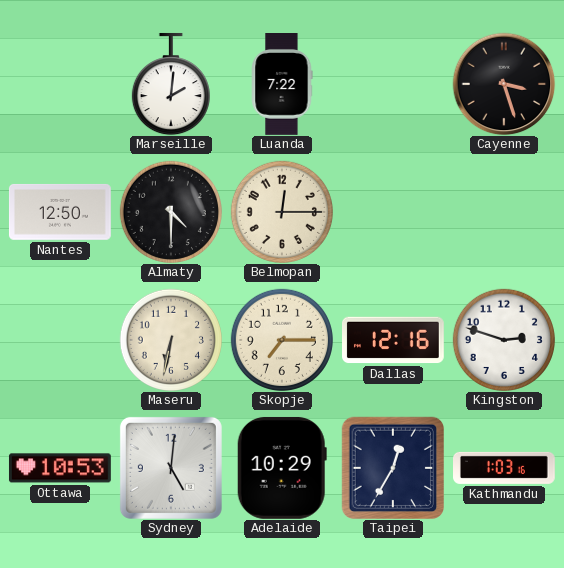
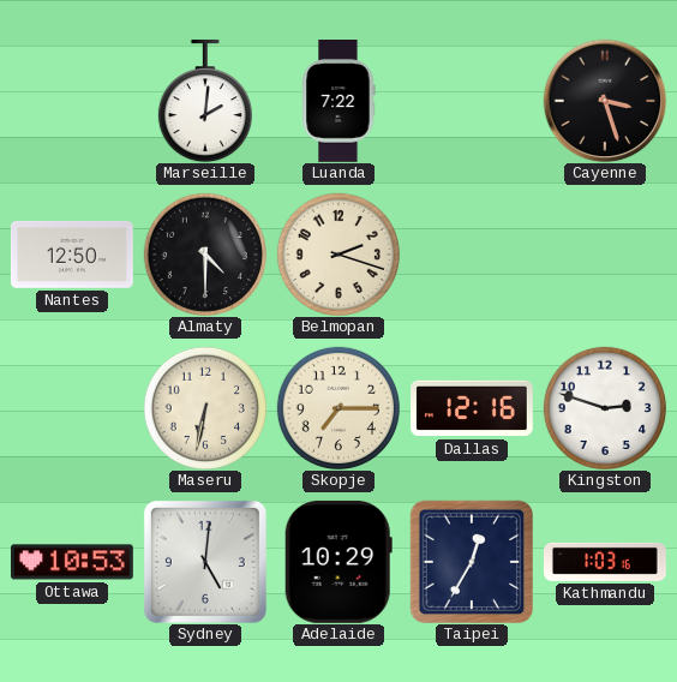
Belmopan: 12:15 -> 2:18 (338, 255)
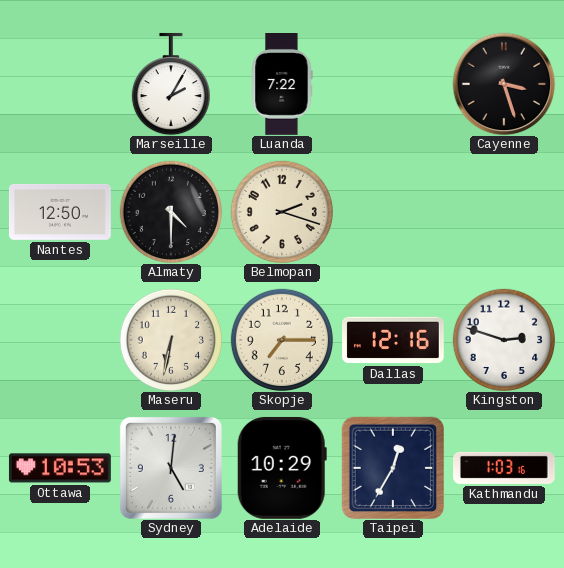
Marseille: 2:01 -> 2:05 (171, 84)
